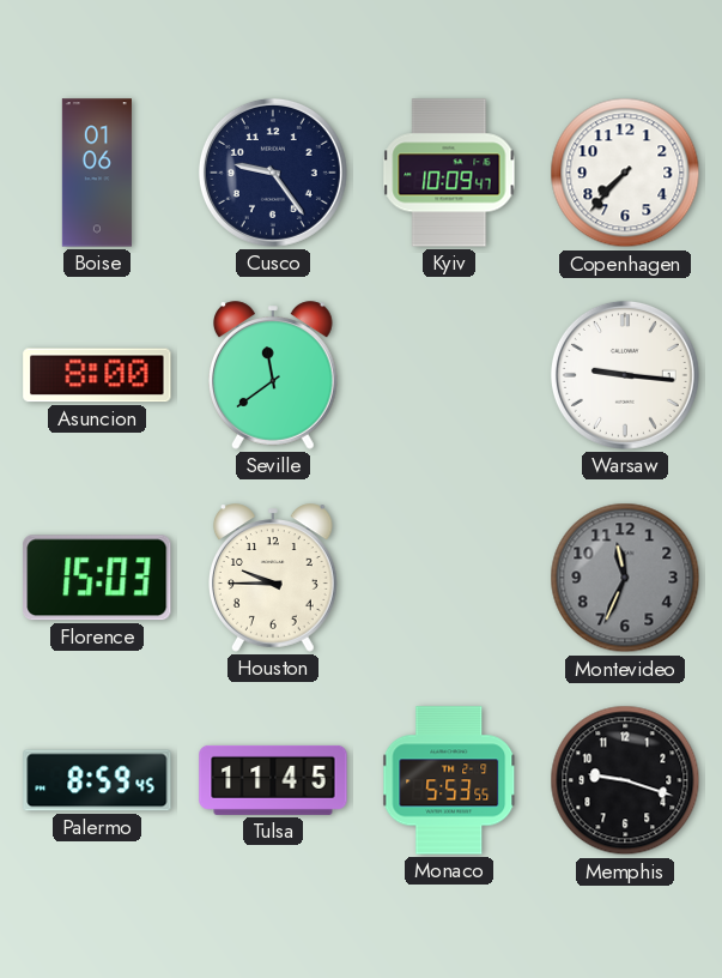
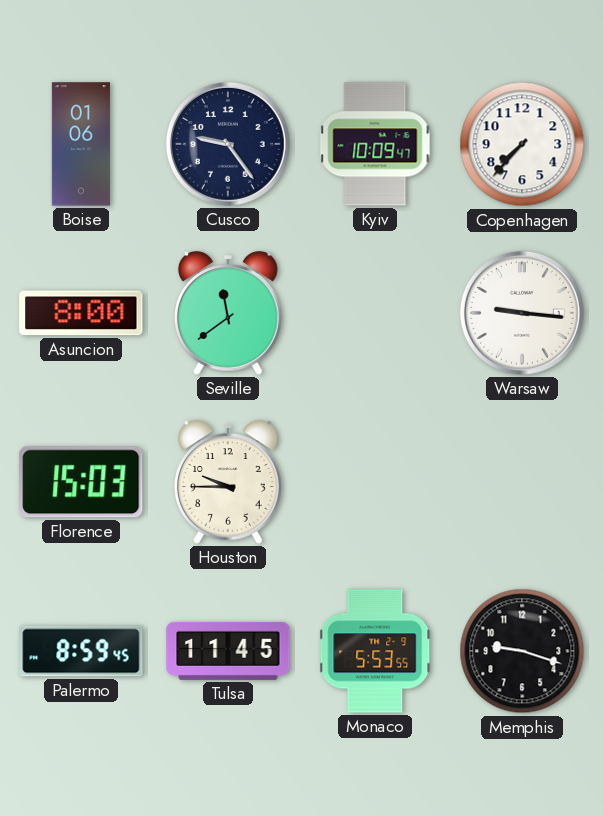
Montevideo: 11:34 -> none (625, 578)
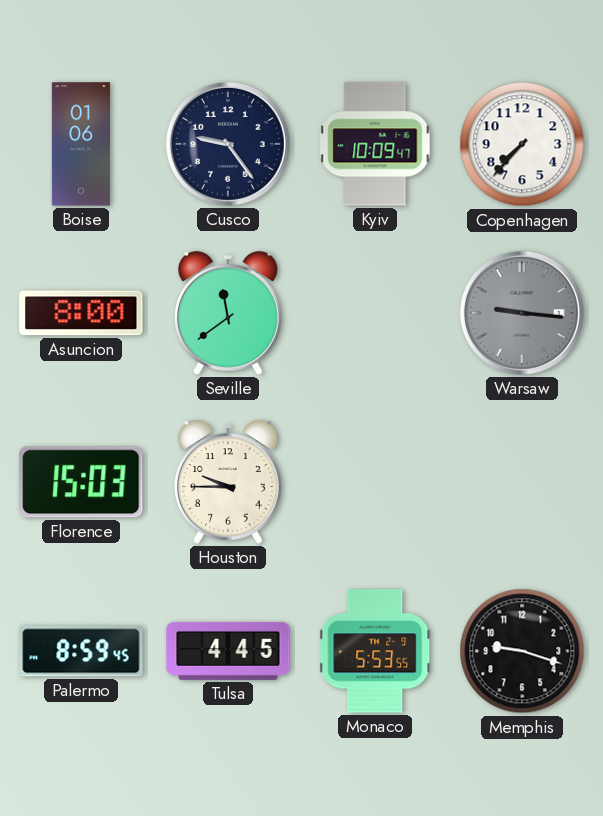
Warsaw dial: white -> grey (522, 313)
Tulsa: 11:45 -> 4:45 (228, 651)
